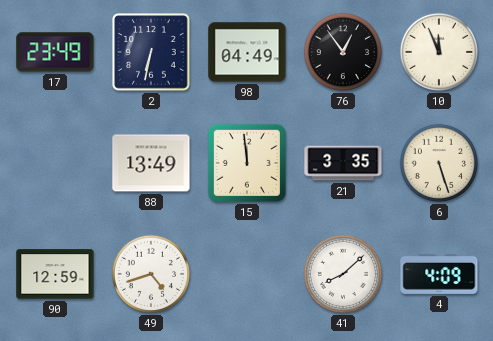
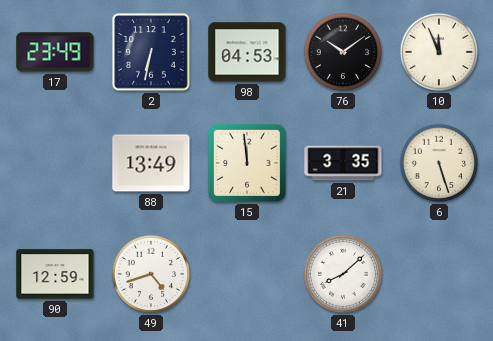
98: 04:49 -> 04:53 (247, 52)
76: 12:54 -> 10:09 (343, 52)
4: 4:09 -> none (439, 274)
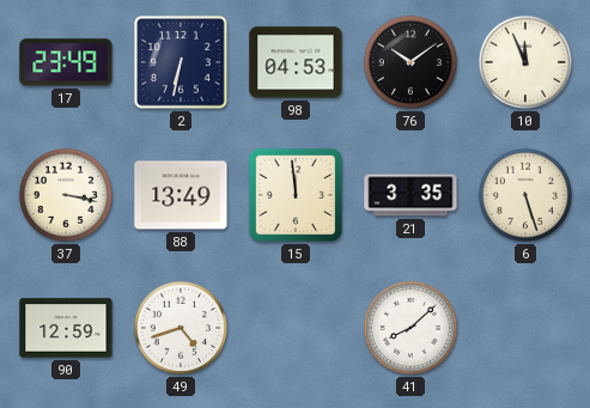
37: none -> 3:17 (66, 195)
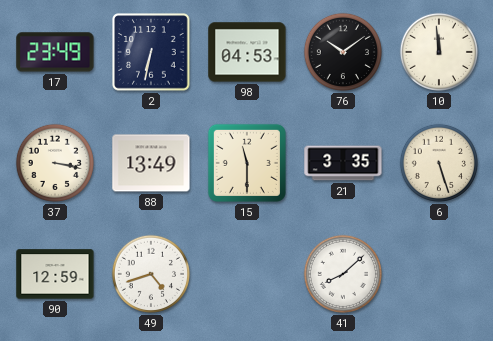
10: 11:56 -> 11:59 (439, 52)
15: 11:59 -> 11:30 (247, 163)
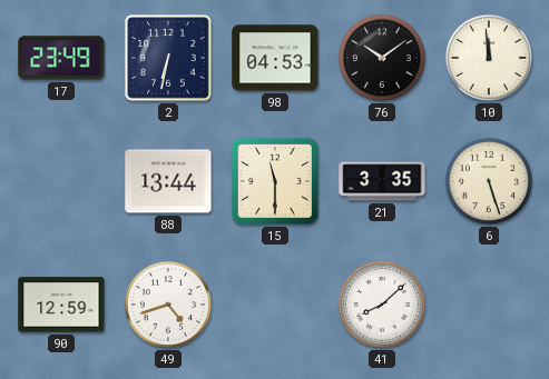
37: 3:17 -> none (55, 163)
88: 13:49 -> 13:44 (168, 181)
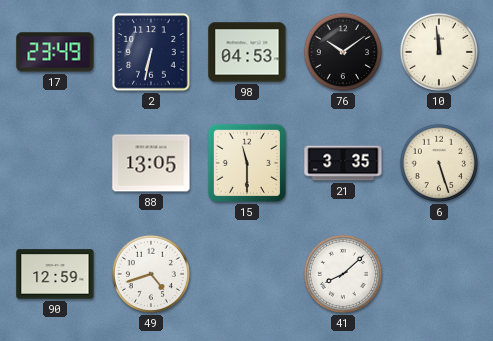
88: 13:44 -> 13:05 (151, 163)
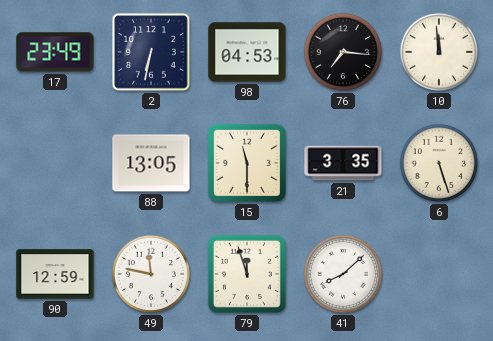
76: 10:09 -> 7:16 (343, 52)
49: 4:42 -> 11:47 (151, 274)
79: none -> 11:57 (247, 274)
